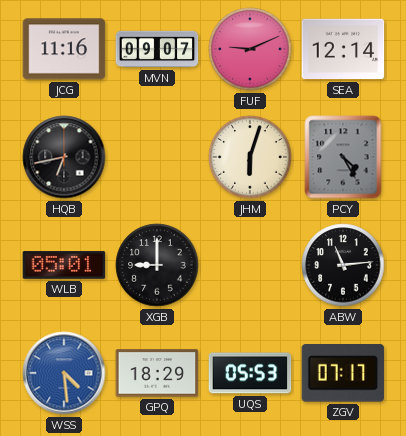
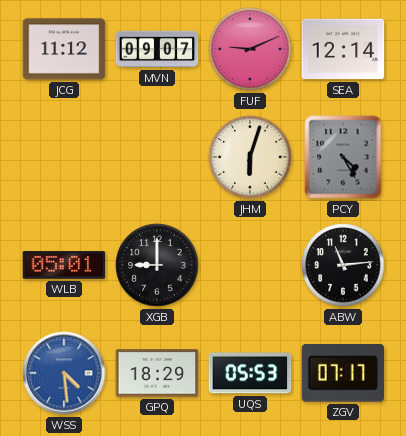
JCG: 11:16 -> 11:12 (64, 49)
HQB: 6:43 -> none (64, 157)
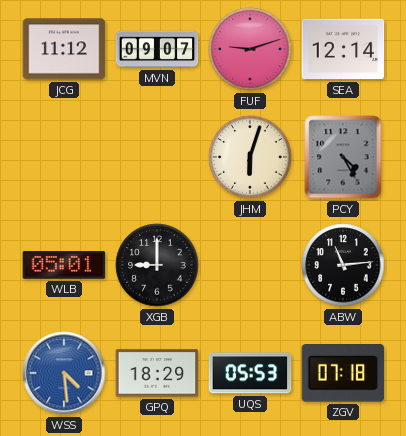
FUF: 9:11 -> 9:12 (250, 49)
ZGV: 07:17 -> 07:18 (343, 374)
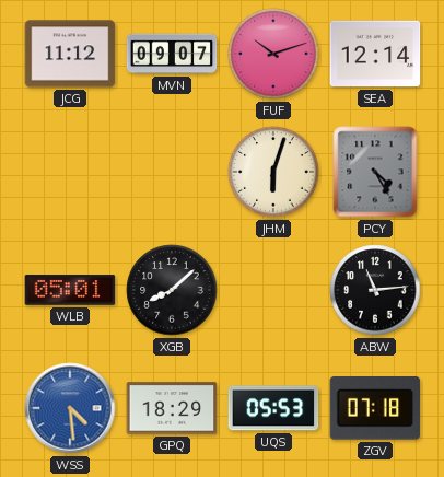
FUF: 9:12 -> 10:12 (273, 54)
XGB: 9:00 -> 8:08 (172, 290)
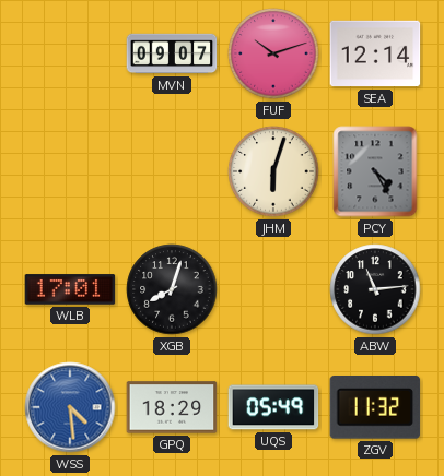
JCG: 11:12 -> none (70, 54)
WLB: 05:01 -> 17:01 (70, 289)
XGB: 8:08 -> 8:03 (172, 289)
UQS: 05:53 -> 05:49 (273, 407)
ZGV: 07:18 -> 11:32 (375, 408)
